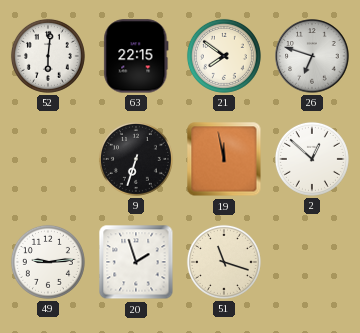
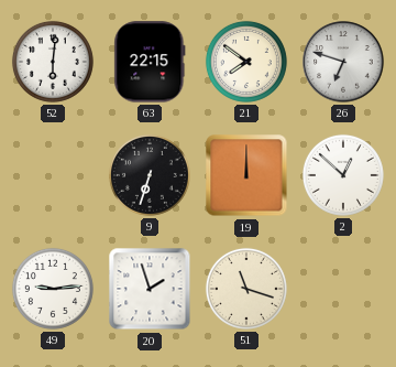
19: 11:58 -> 12:00 (246, 175)
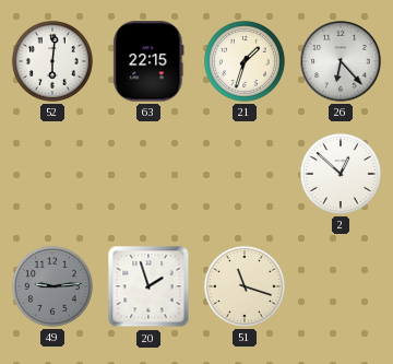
21: 7:51 -> 1:33 (245, 61)
26: 6:48 -> 6:23 (341, 61)
9: 6:33 -> none (150, 175)
19: 12:00 -> none (246, 175)
49 dial: white -> grey (52, 286)
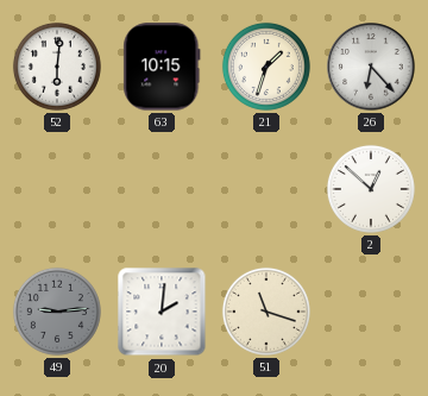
63: 22:15 -> 10:15 (162, 67)
20: 1:57 -> 2:01 (162, 312)
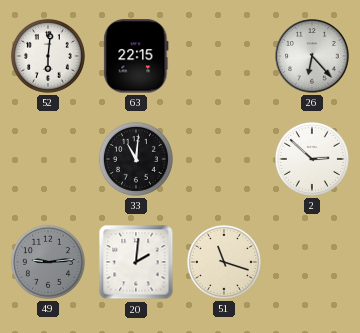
63: 10:15 -> 22:15 (136, 56)
21: 1:33 -> none (266, 67)
33: none -> 11:01 (136, 159)
2: 12:52 -> 2:52 (312, 159)
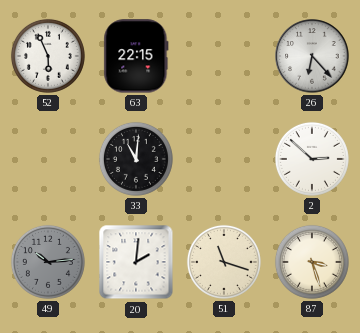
52: 6:01 -> 5:56 (48, 56)
49: 9:14 -> 10:14 (48, 262)
87: none -> 3:27 (312, 262)
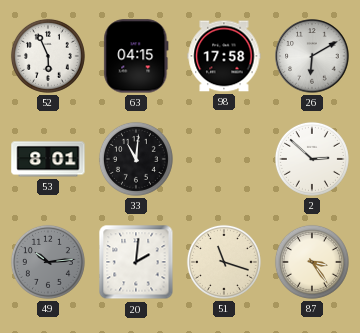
63: 22:15 -> 04:15 (136, 56)
98: none -> 17:58 (224, 56)
26: 6:23 -> 6:10 (312, 56)
53: none -> 8:01 (48, 159)
87: 3:27 -> 3:24 (312, 262)
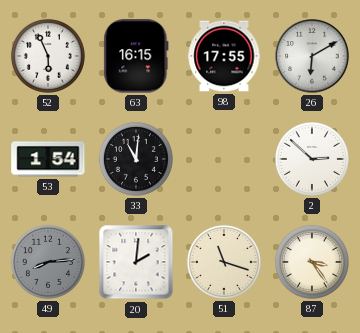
63: 04:15 -> 16:15 (136, 56)
98: 17:58 -> 17:55 (224, 56)
53: 8:01 -> 1:54 (48, 159)
49: 10:14 -> 8:14 (48, 262)
